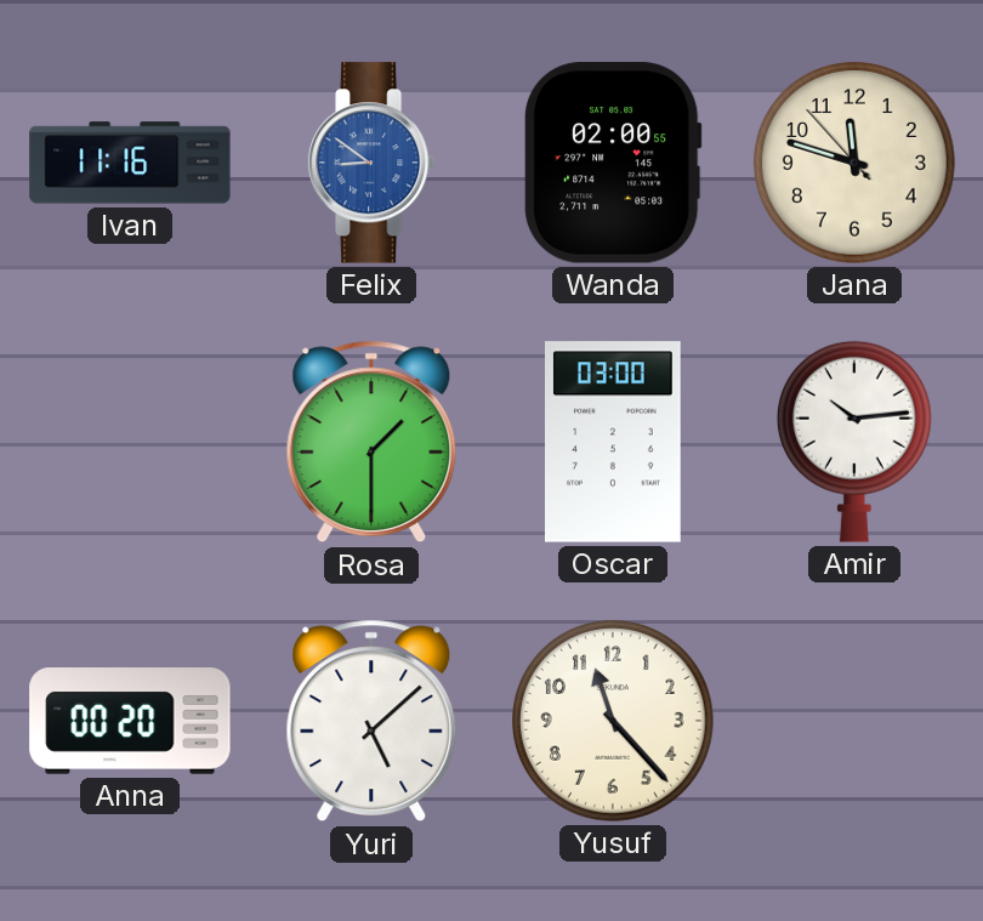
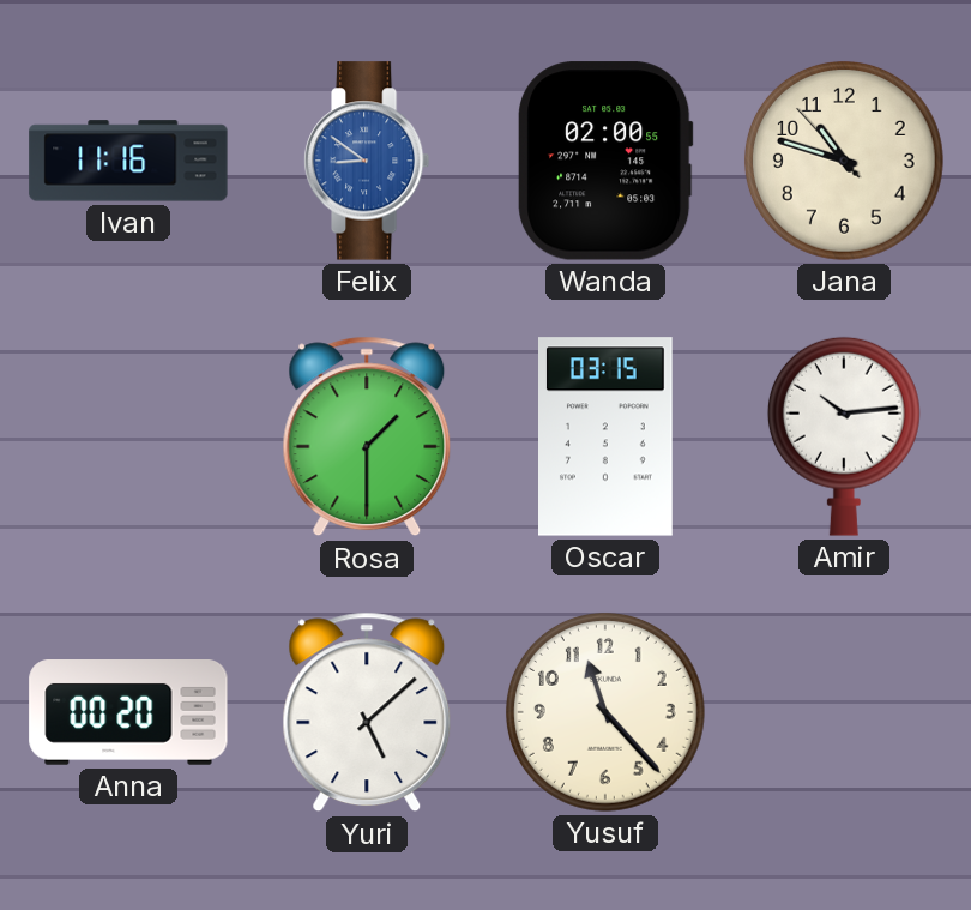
Jana: 11:47 -> 10:47 (844, 161)
Oscar: 03:00 -> 03:15 (607, 436)
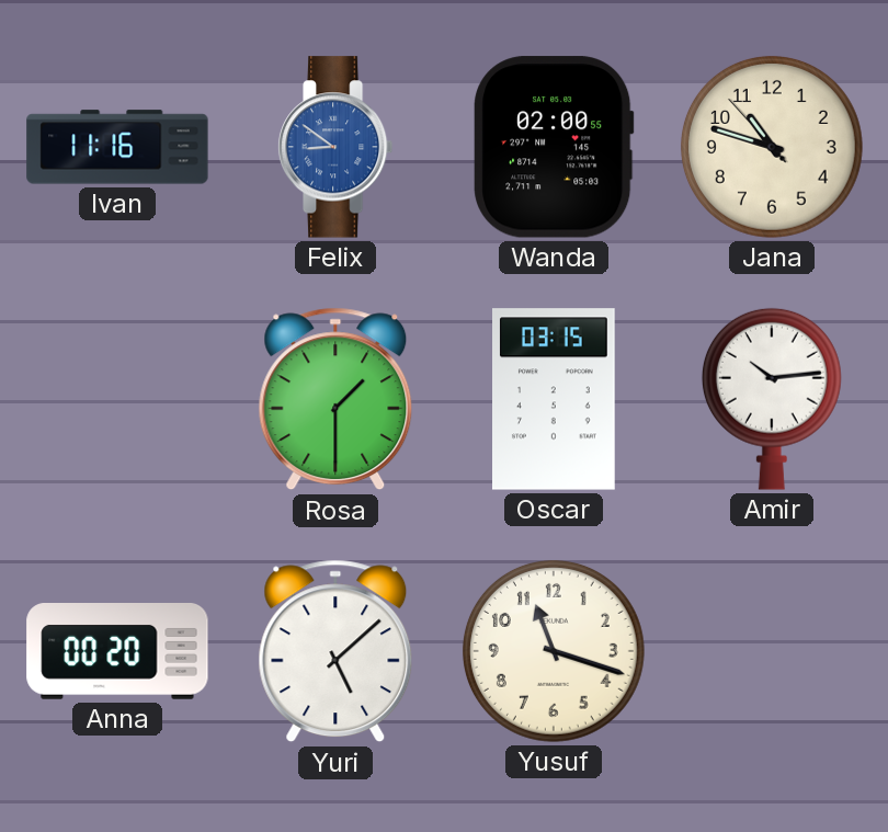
Yusuf: 11:23 -> 11:18 (554, 651)
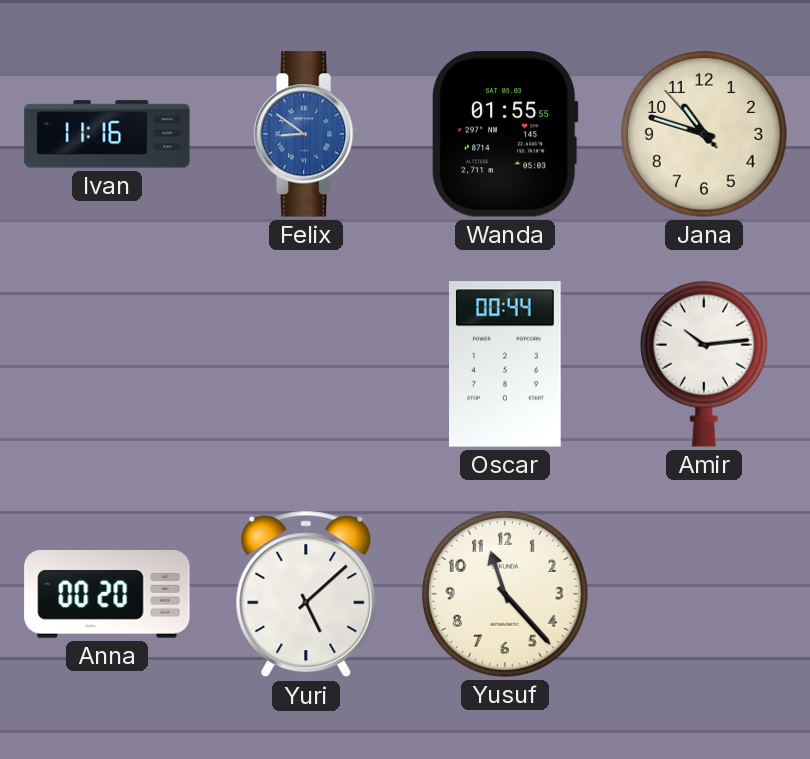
Wanda: 02:00 -> 01:55 (506, 134)
Rosa: 1:30 -> none (335, 399)
Oscar: 03:15 -> 00:44 (506, 364)
Yusuf: 11:18 -> 11:23 (505, 594)
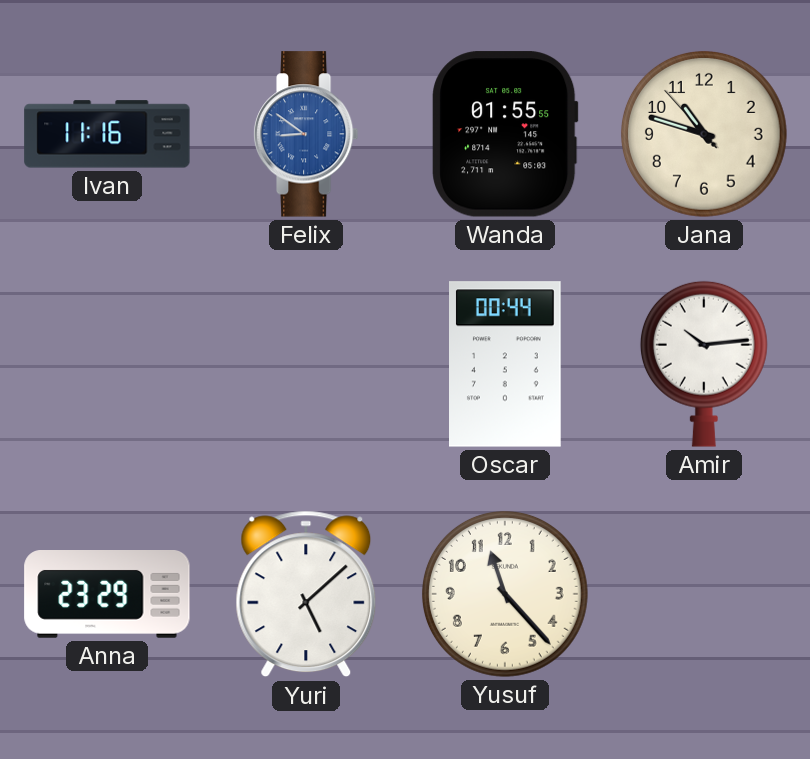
Anna: 00:20 -> 23:29 (107, 595)
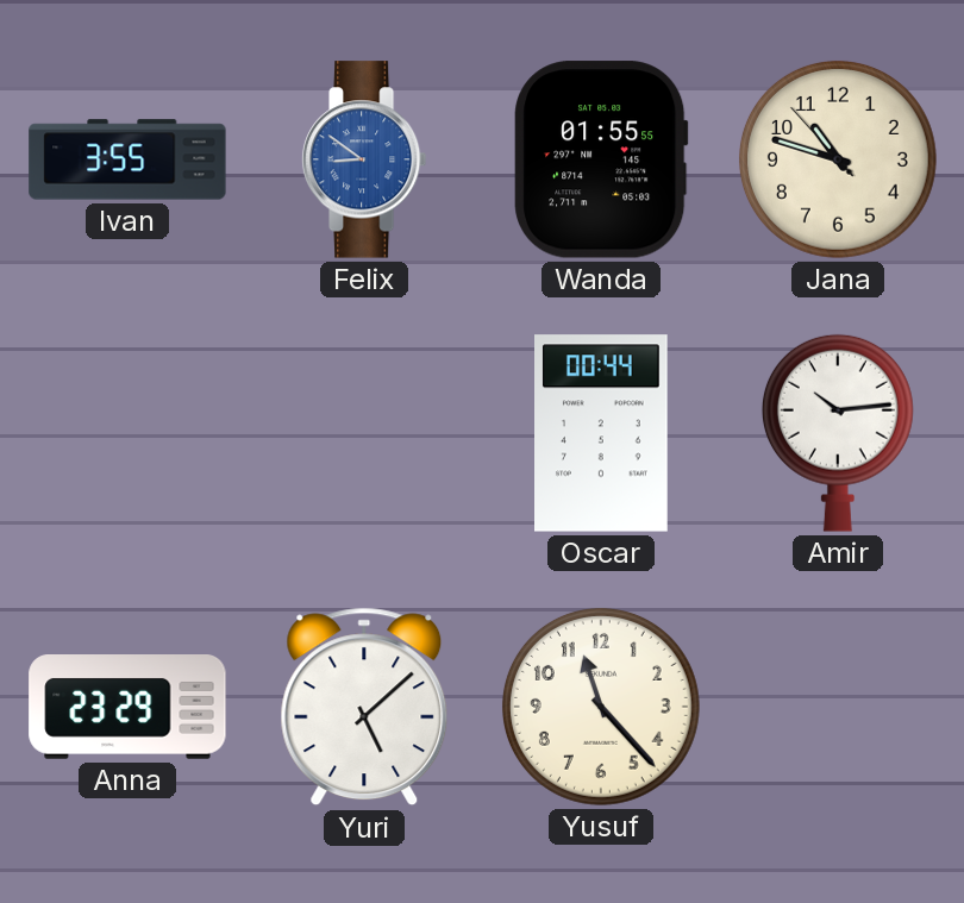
Ivan: 11:16 -> 3:55 (127, 159)
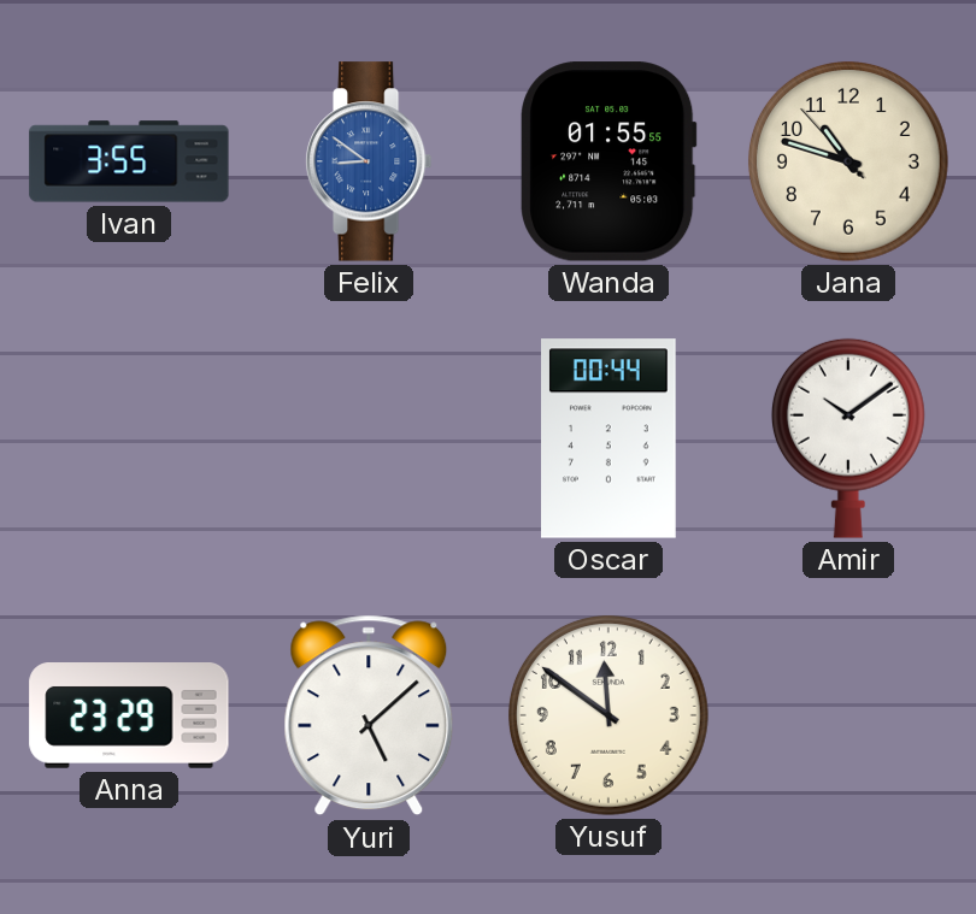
Amir: 10:14 -> 10:09 (848, 438)
Yusuf: 11:23 -> 11:51 (608, 715)
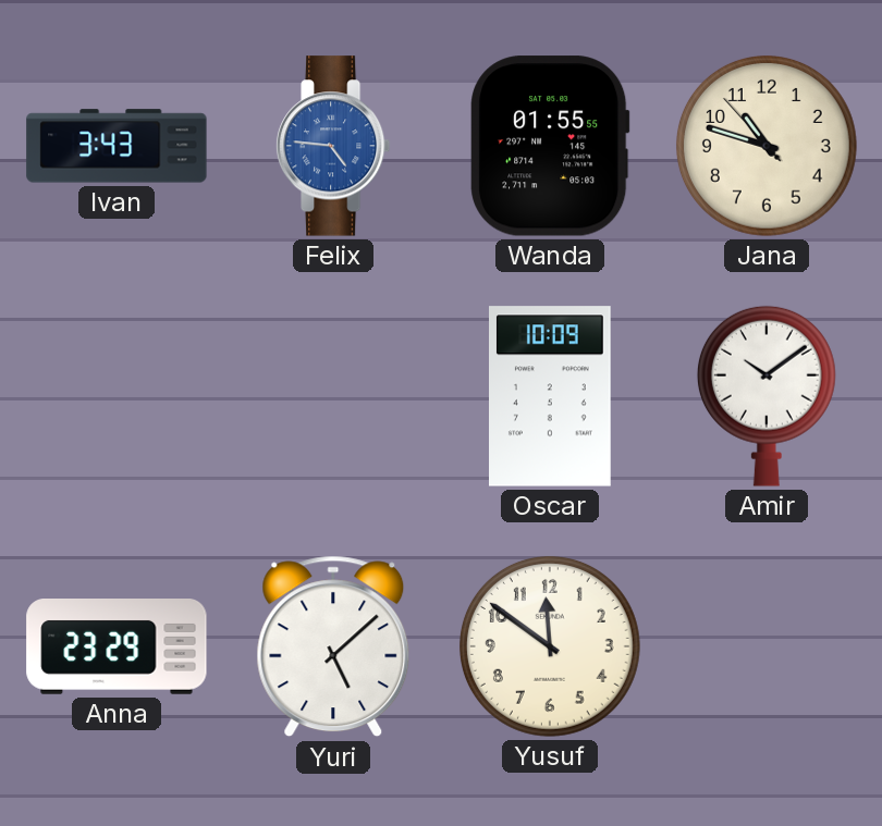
Ivan: 3:55 -> 3:43 (117, 146)
Felix: 8:51 -> 4:46 (333, 146)
Oscar: 00:44 -> 10:09 (551, 396)
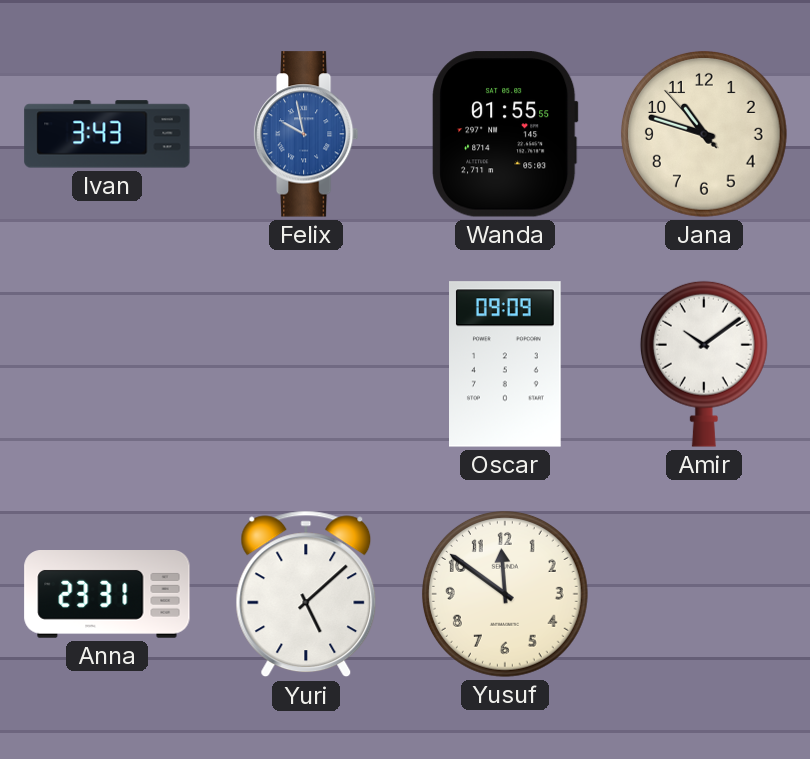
Felix: 4:46 -> 9:58 (306, 134)
Oscar: 10:09 -> 09:09 (506, 364)
Anna: 23:29 -> 23:31 (107, 595)
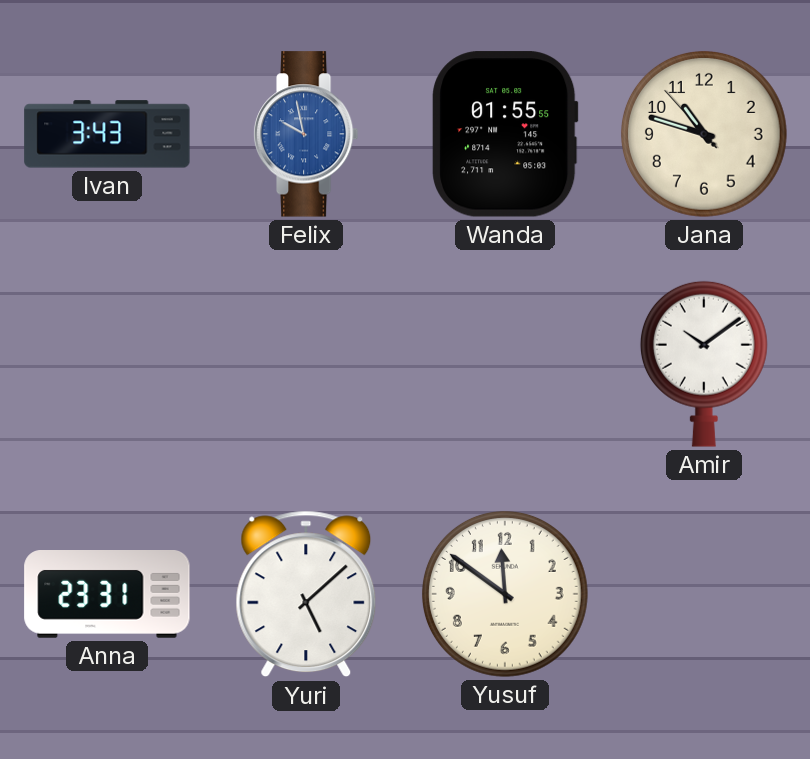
Oscar: 09:09 -> none (506, 364)
